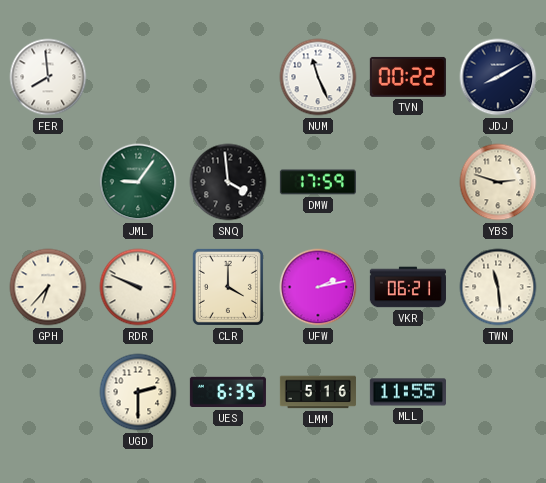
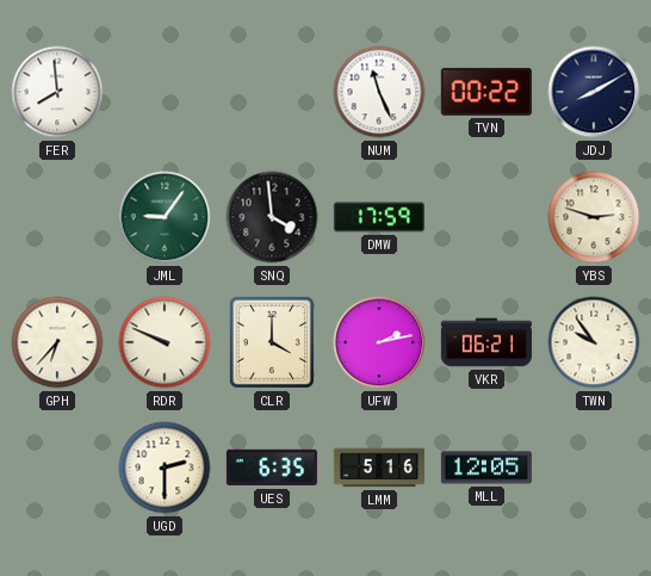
TWN: 11:29 -> 9:54 (594, 342)
MLL: 11:55 -> 12:05 (486, 467)
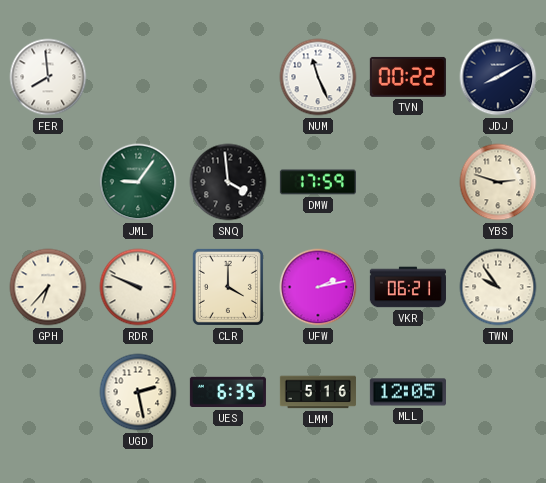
UGD: 2:30 -> 2:28 (138, 392)
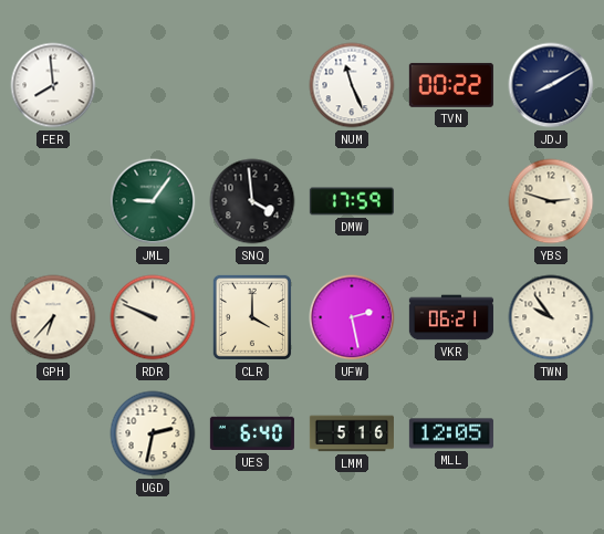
UFW: 2:13 -> 2:28 (352, 317)
UGD: 2:28 -> 2:32 (153, 433)
UES: 6:35 -> 6:40 (252, 433)
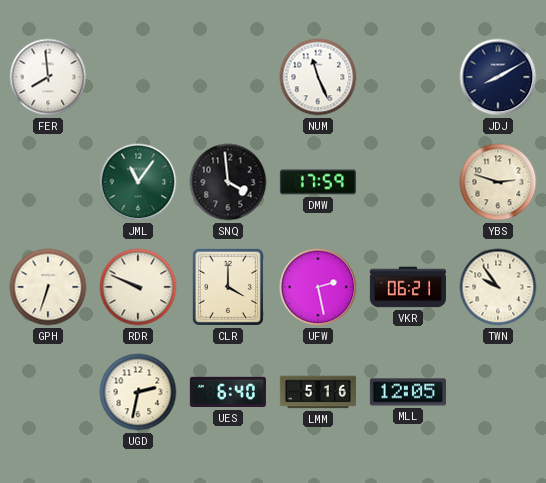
TVN: 00:22 -> none (451, 85)
JML: 9:06 -> 11:06 (138, 182)
GPH: 6:37 -> 6:33 (48, 287)
